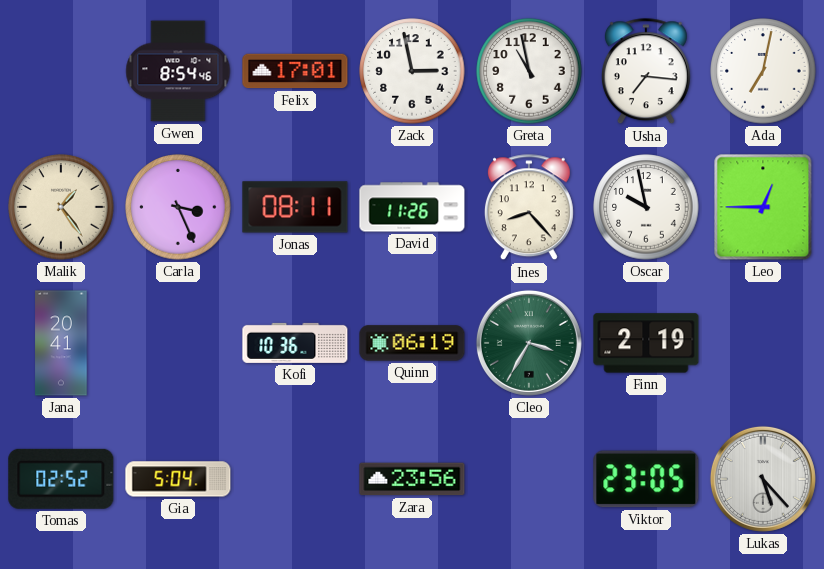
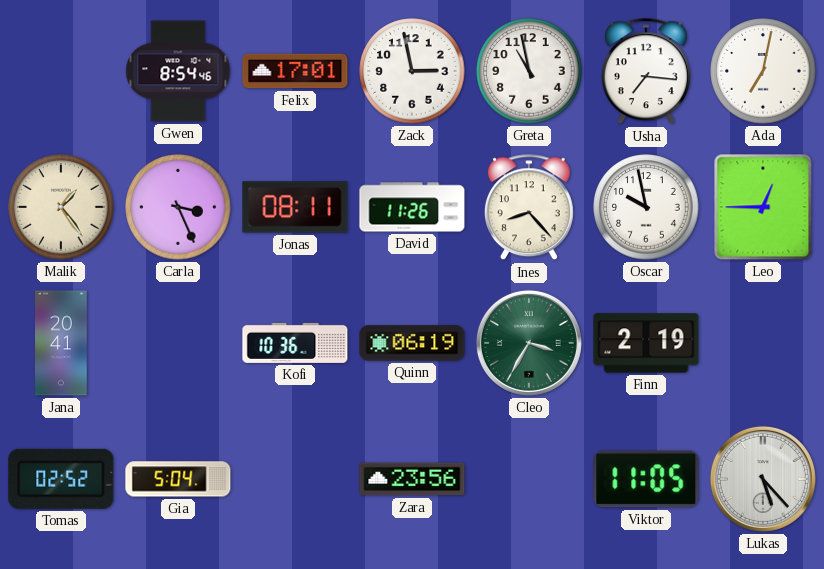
Viktor: 23:05 -> 11:05 (646, 479)
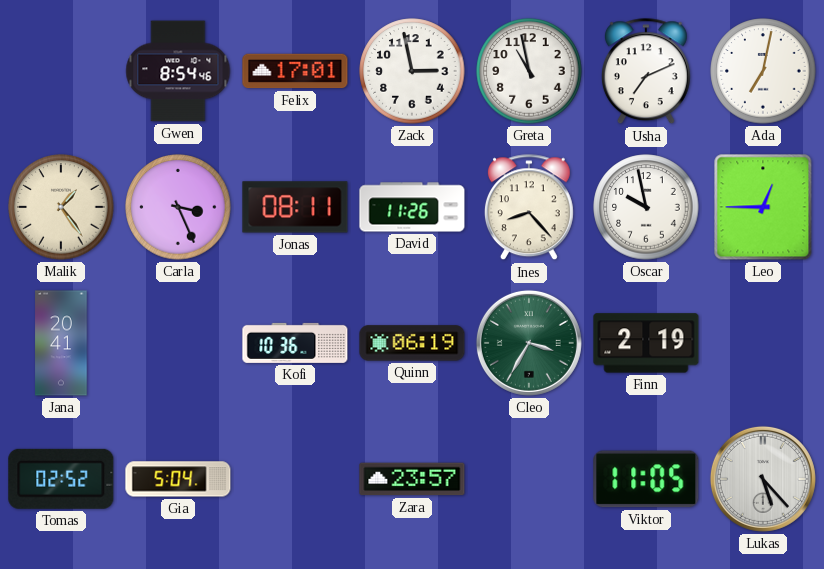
Usha: 7:16 -> 7:11 (646, 72)
Zara: 23:56 -> 23:57 (412, 479)
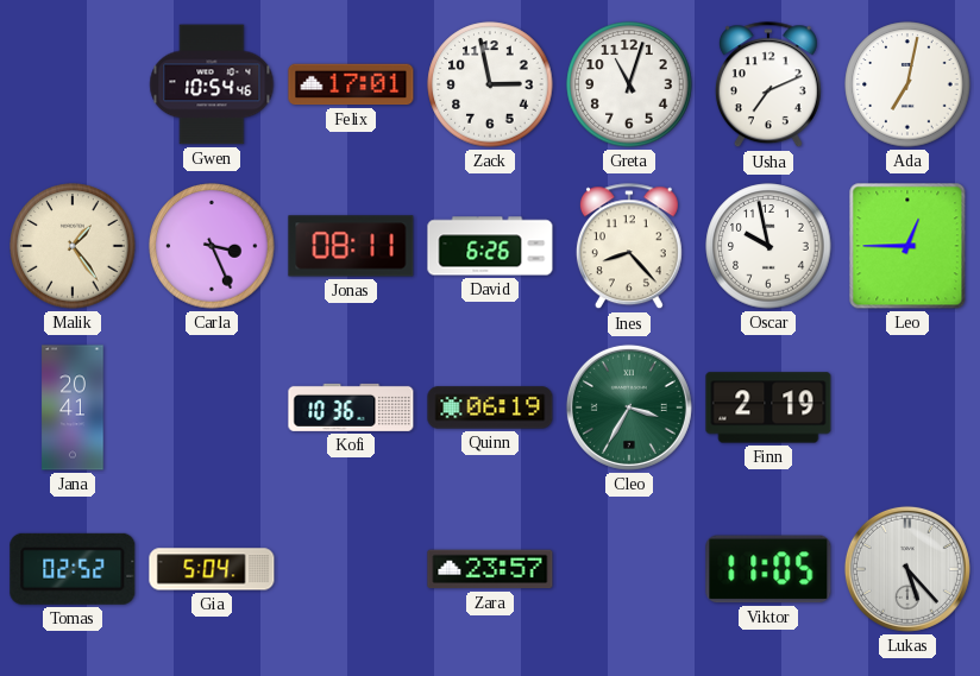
Gwen: 8:54 -> 10:54 (212, 84)
Greta: 10:58 -> 11:03 (629, 84)
David: 11:26 -> 6:26 (490, 246)
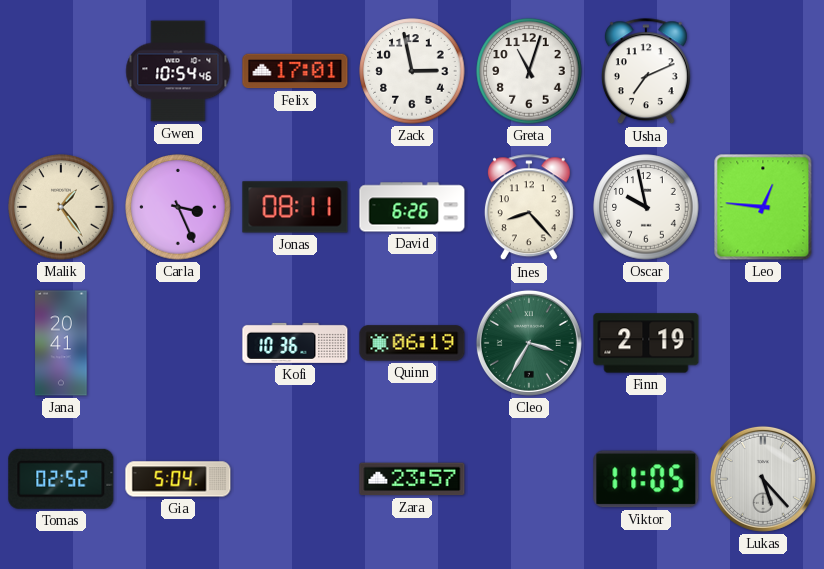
Ada: 7:02 -> none (907, 84)
Leo: 12:45 -> 12:46 (763, 207)
